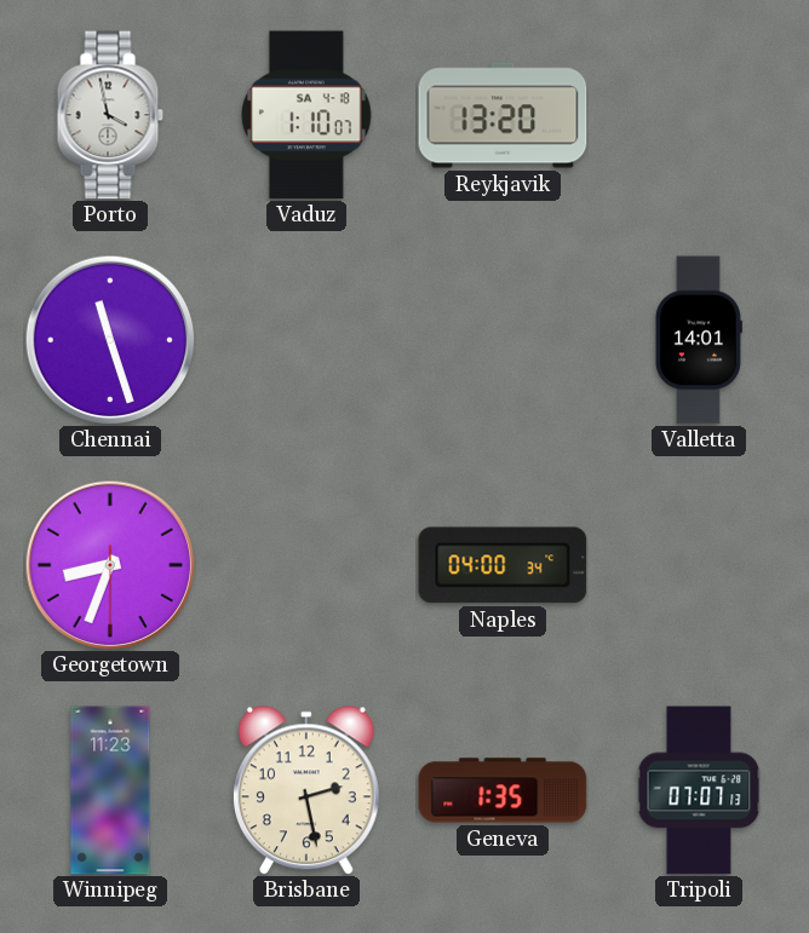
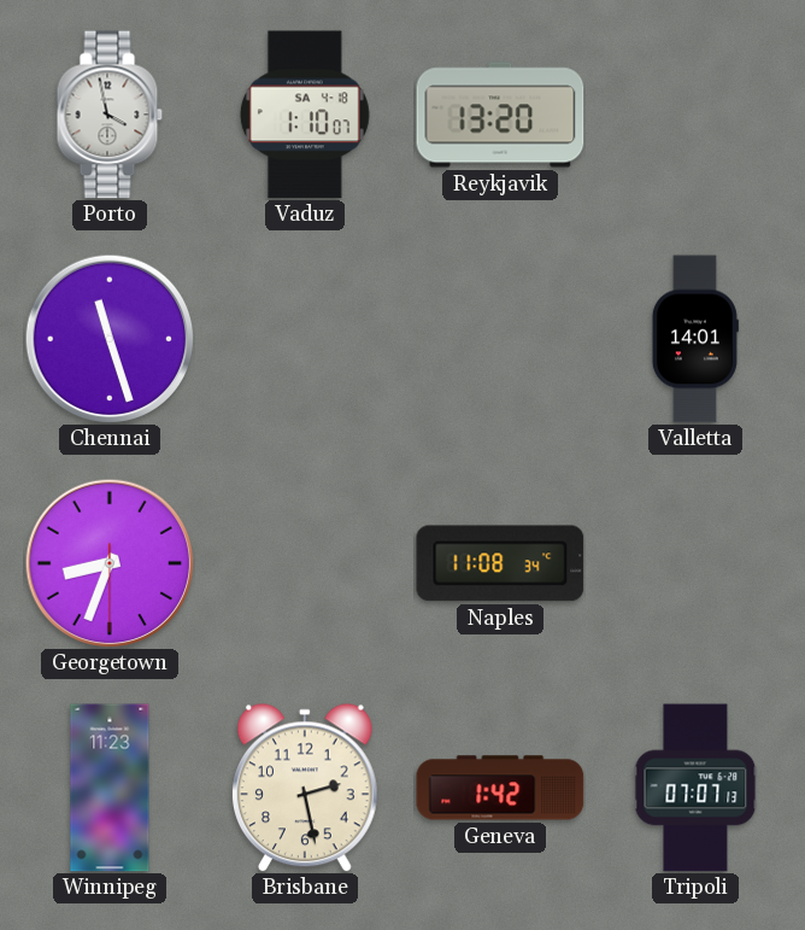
Naples: 04:00 -> 11:08 (500, 563)
Geneva: 1:35 -> 1:42 (500, 788)
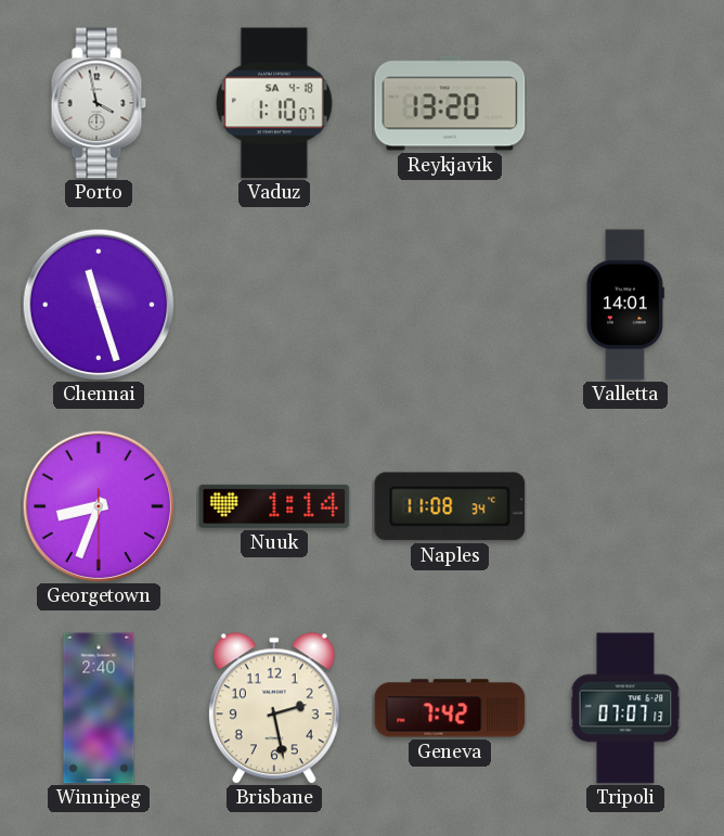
Nuuk: none -> 1:14 (274, 506)
Winnipeg: 11:23 -> 2:40 (99, 708)
Geneva: 1:42 -> 7:42 (450, 708)
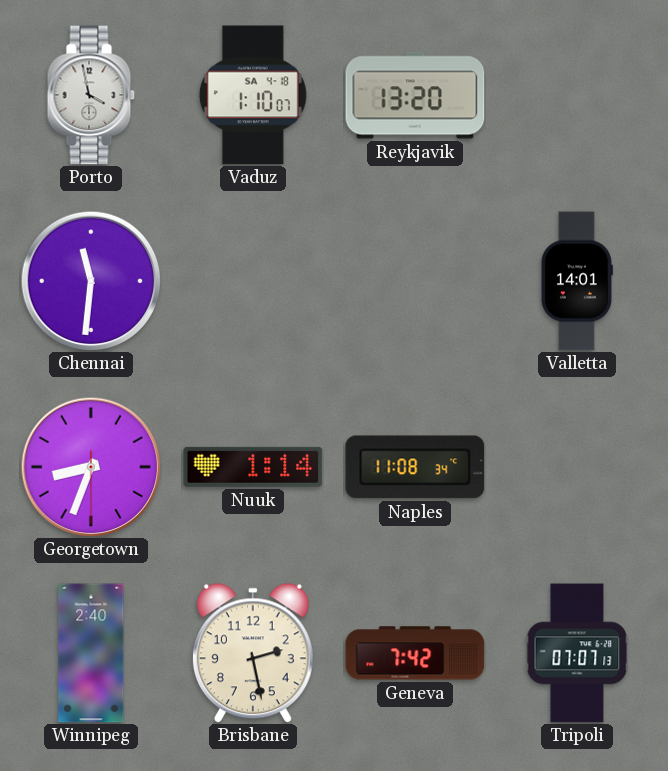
Chennai: 11:27 -> 11:31 (91, 281)
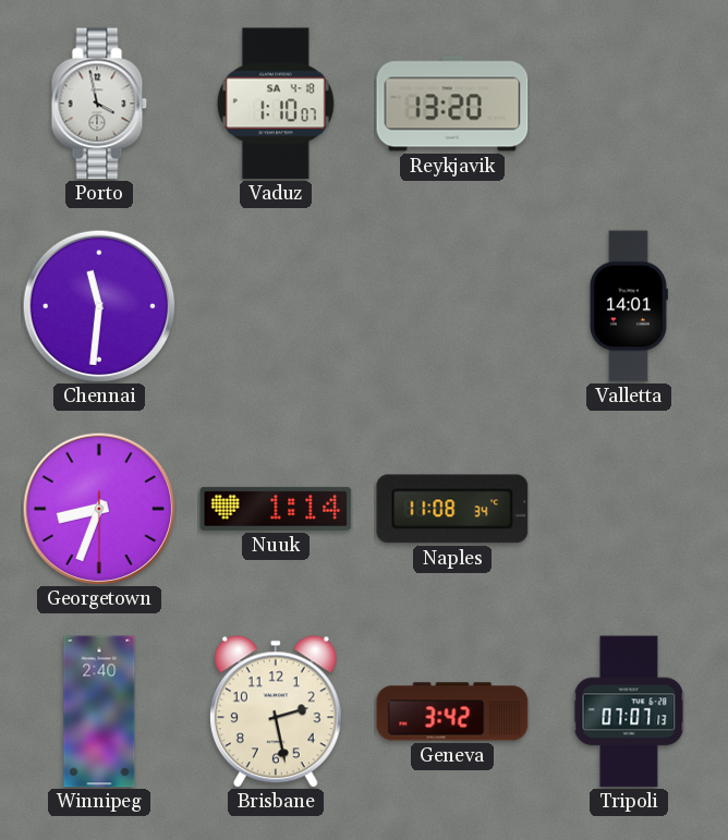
Geneva: 7:42 -> 3:42 (452, 711)
